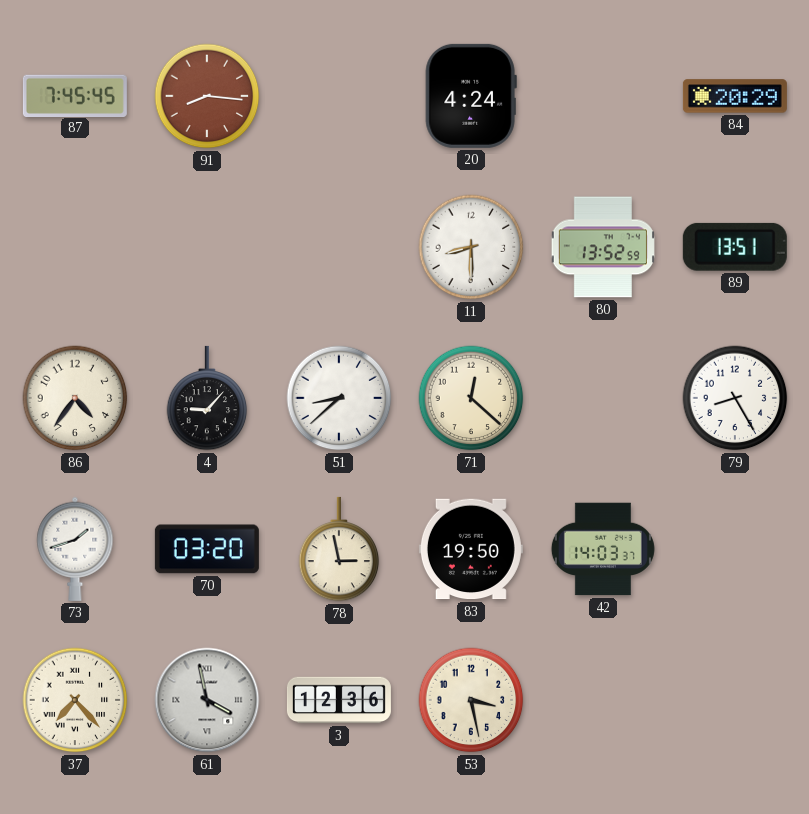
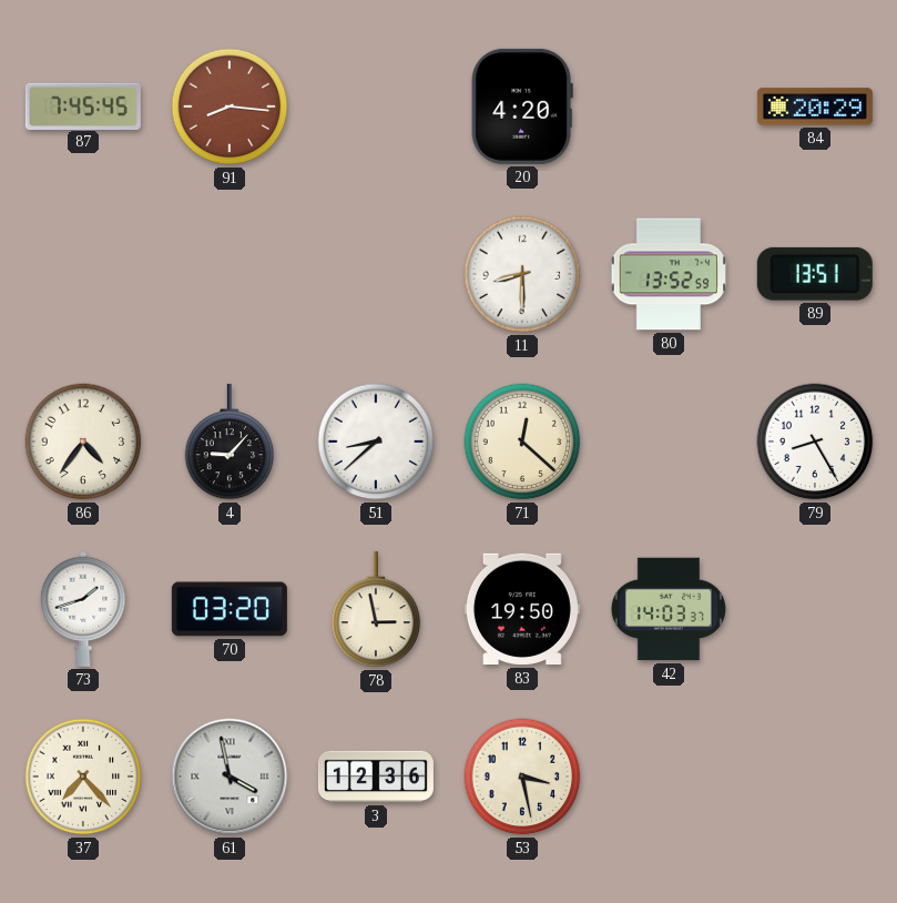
20: 4:24 -> 4:20 (522, 106)
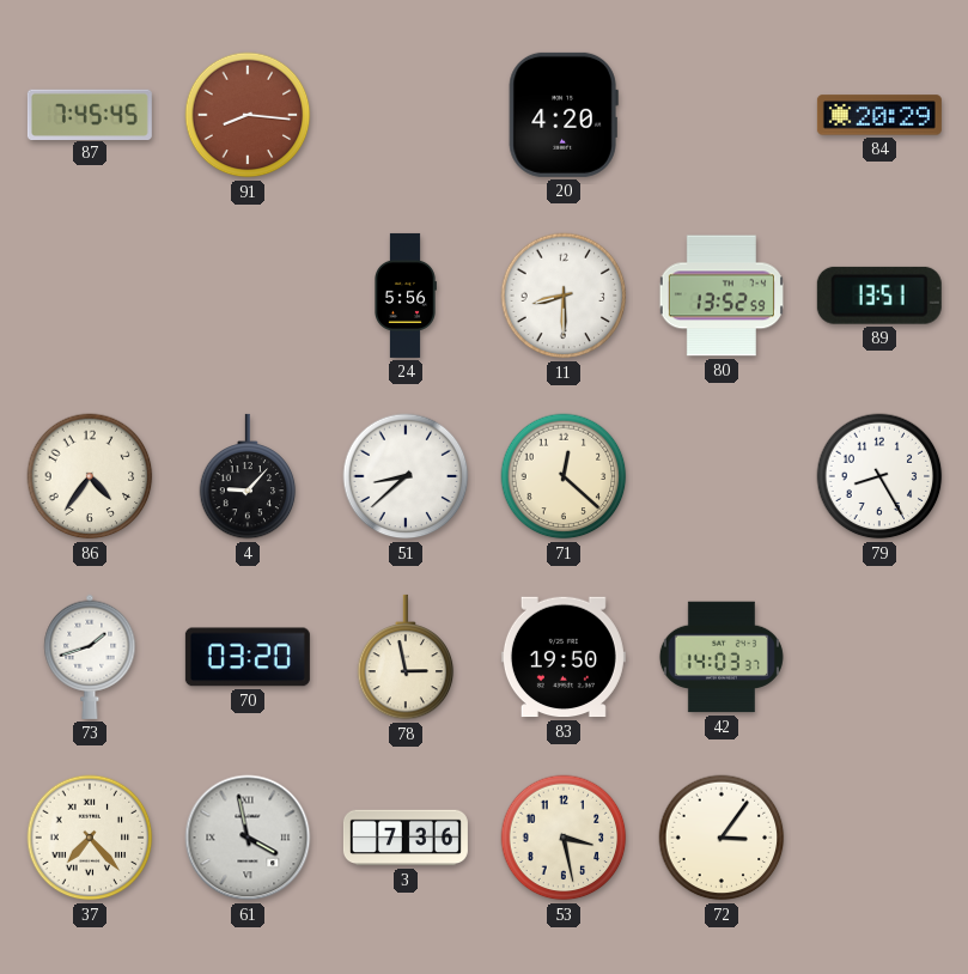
24: none -> 5:56 (406, 296)
3: 12:36 -> 7:36 (406, 838)
72: none -> 3:06 (722, 838)
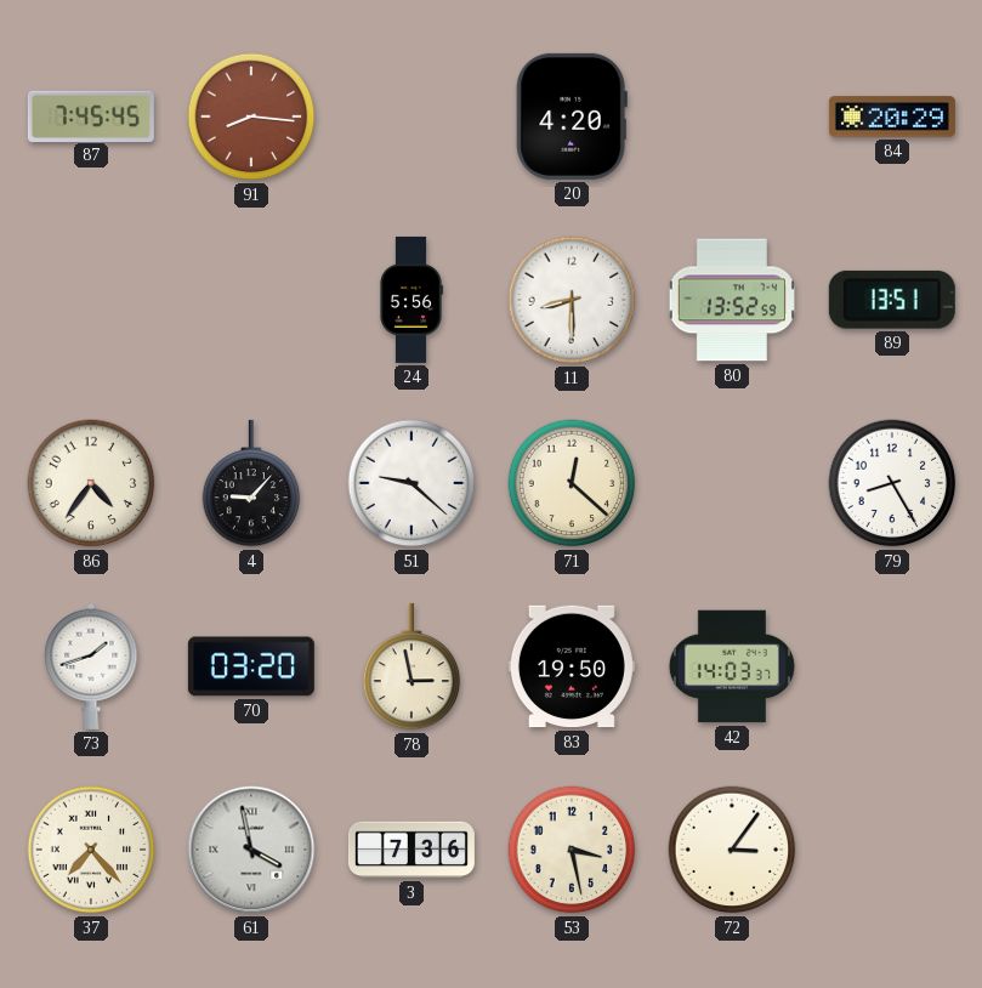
51: 8:38 -> 9:22 (411, 483)
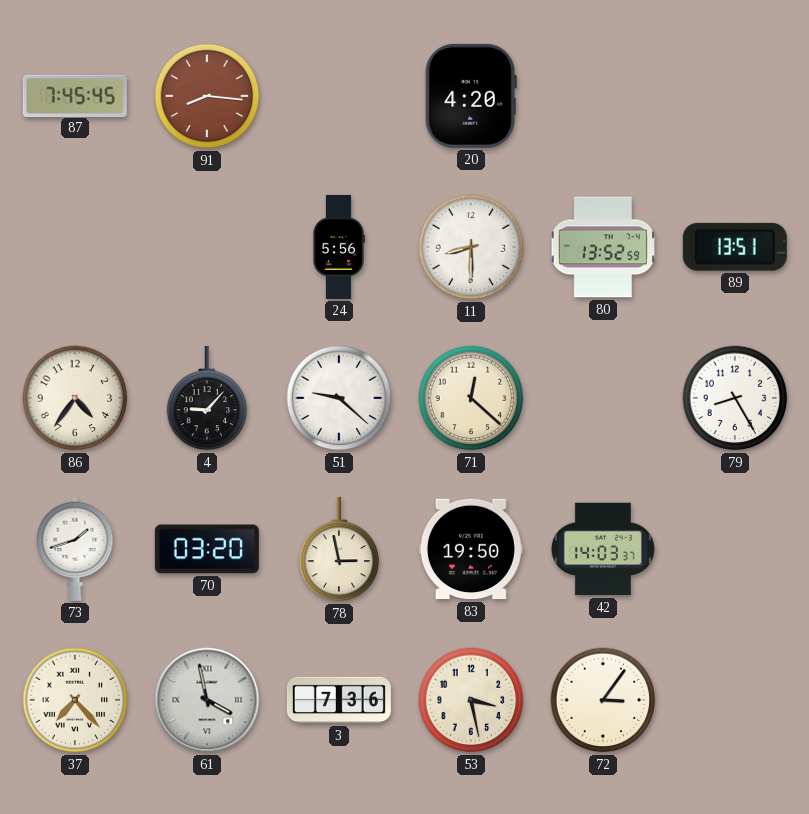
84: 20:29 -> none (892, 117)
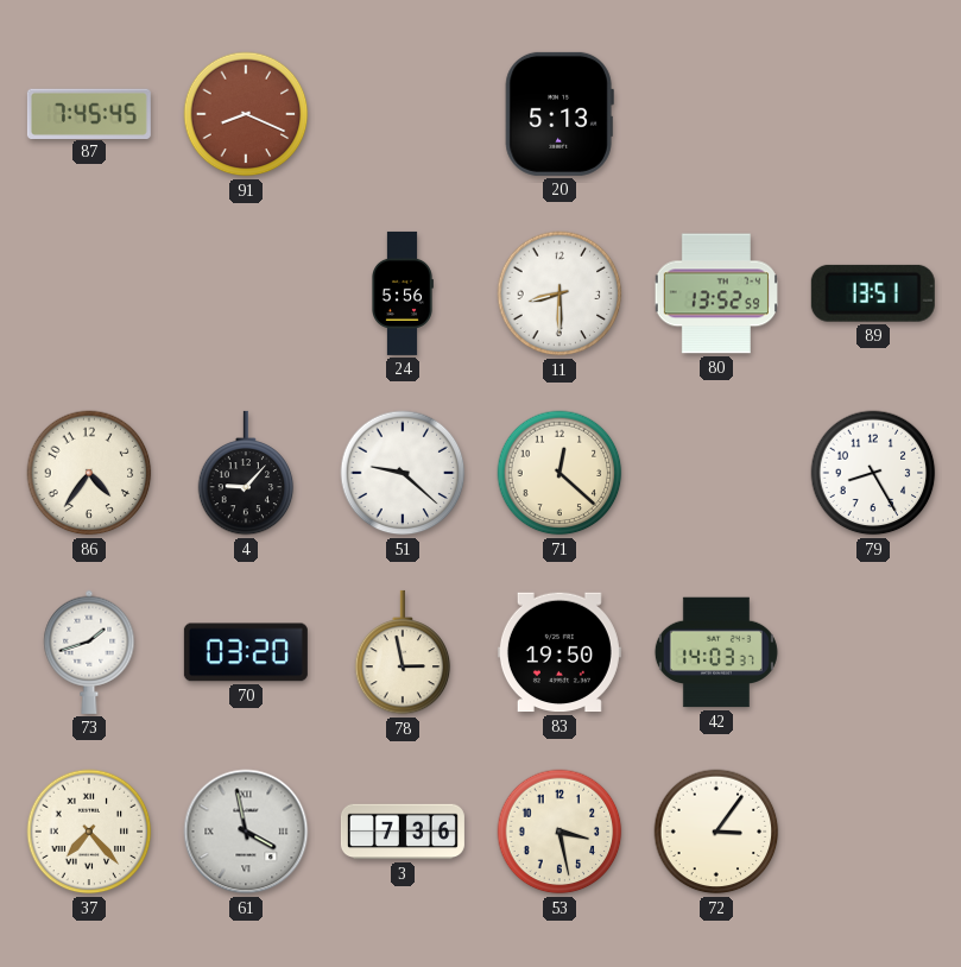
91: 8:16 -> 8:19 (246, 114)
20: 4:20 -> 5:13 (559, 114)
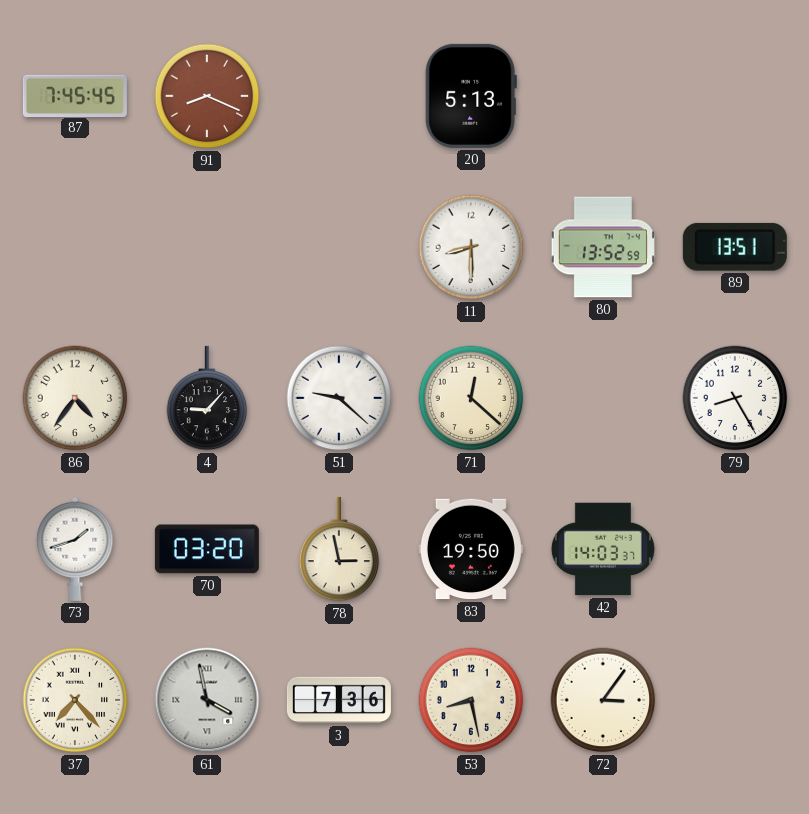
24: 5:56 -> none (403, 293)
53: 3:28 -> 8:28 (471, 700)
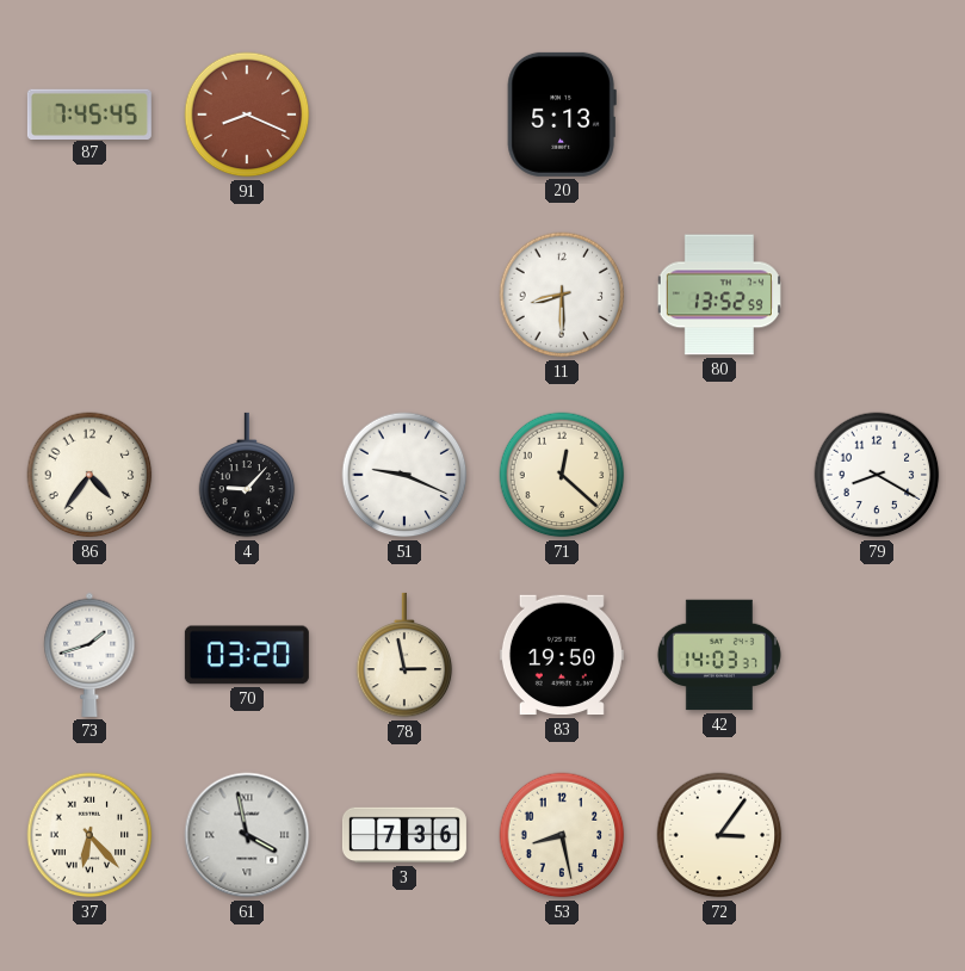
89: 13:51 -> none (735, 247)
51: 9:22 -> 9:19 (404, 475)
79: 8:25 -> 8:20 (877, 475)
37: 7:23 -> 6:23 (89, 835)
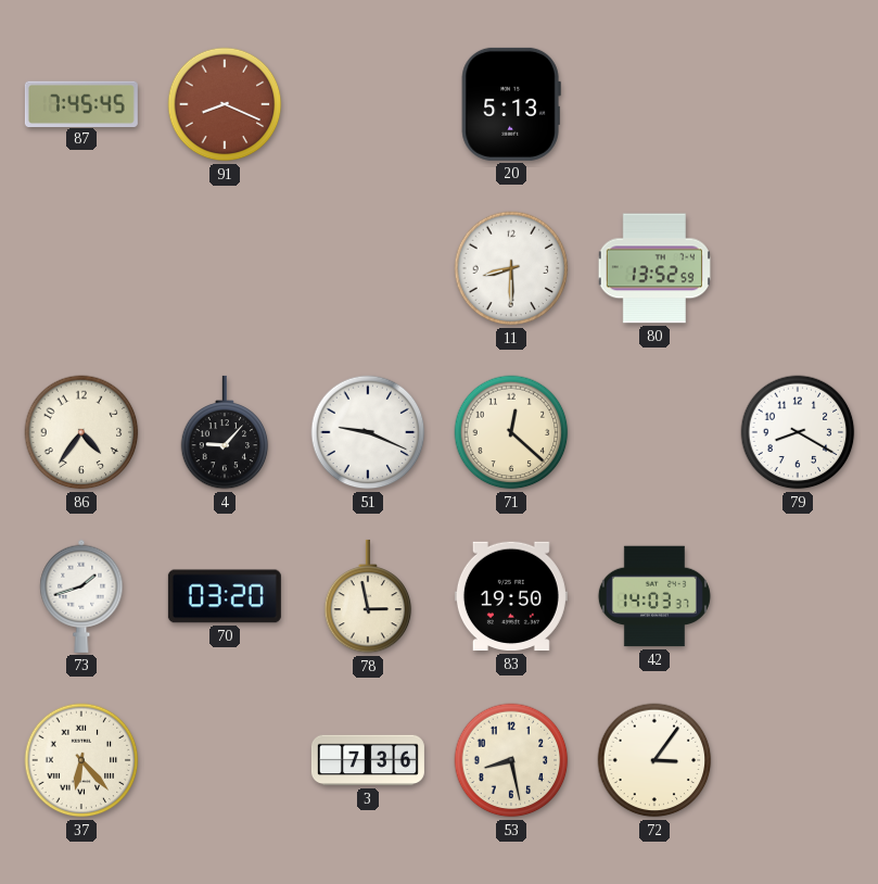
61: 3:58 -> none (247, 835)
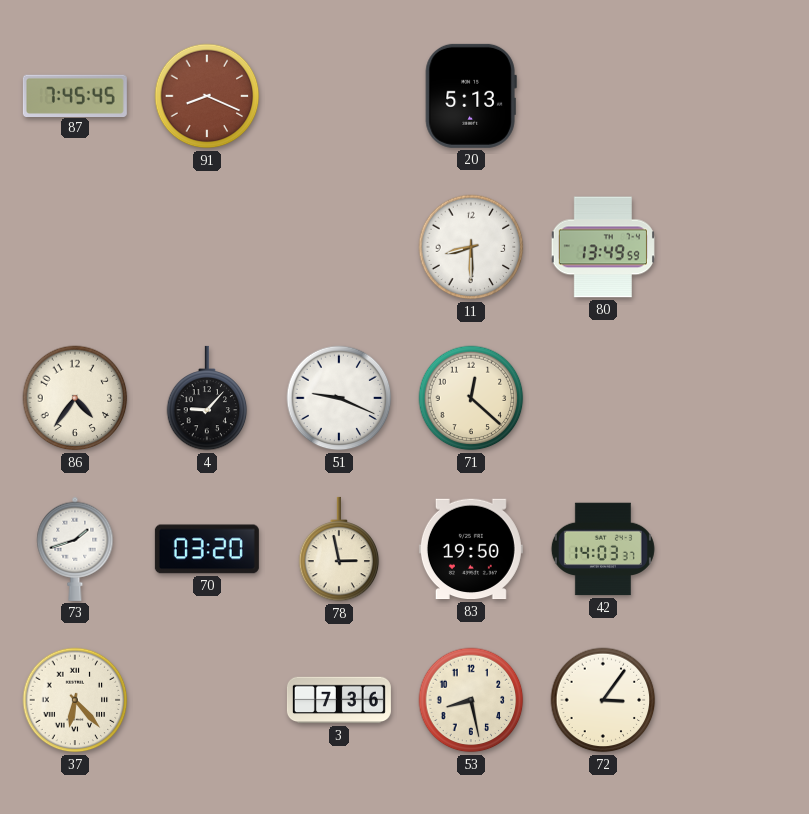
80: 13:52 -> 13:49 (603, 247)
79: 8:20 -> none (798, 432)
